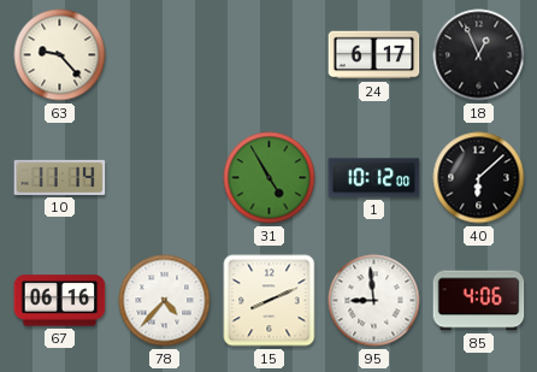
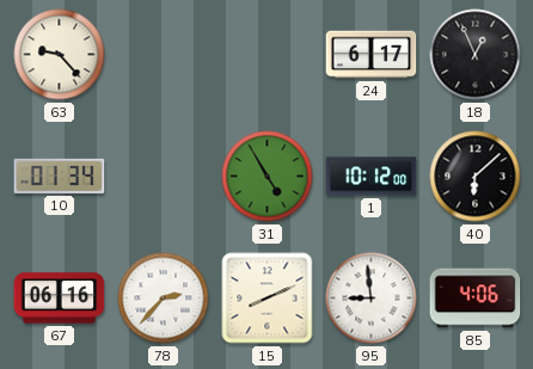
10: 11:14 -> 01:34 (60, 176)
78: 4:37 -> 2:37 (164, 299)
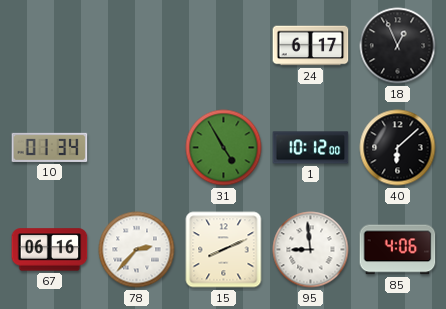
63: 9:23 -> none (60, 55)
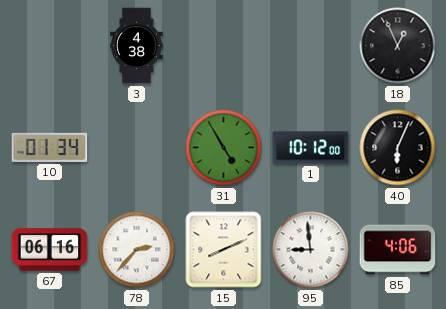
3: none -> 4:38 (137, 46)
24: 6:17 -> none (311, 46)
40: 6:08 -> 6:04 (398, 148)
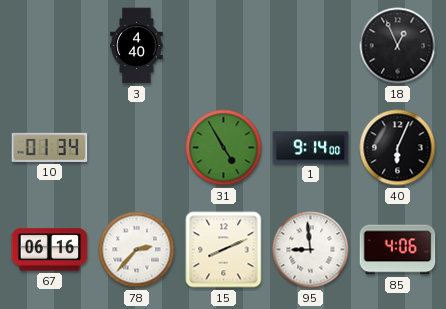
3: 4:38 -> 4:40 (137, 46)
1: 10:12 -> 9:14 (311, 148)
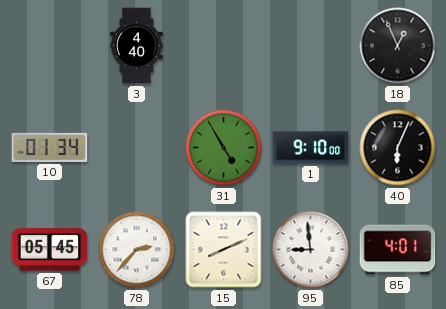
1: 9:14 -> 9:10 (311, 148)
67: 06:16 -> 05:45 (50, 250)
85: 4:06 -> 4:01 (398, 250)
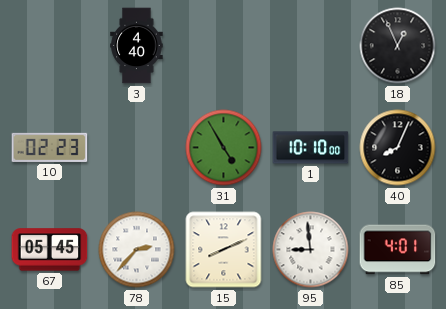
10: 01:34 -> 02:23 (50, 147)
1: 9:10 -> 10:10 (311, 148)
40: 6:04 -> 8:04 (398, 148)
